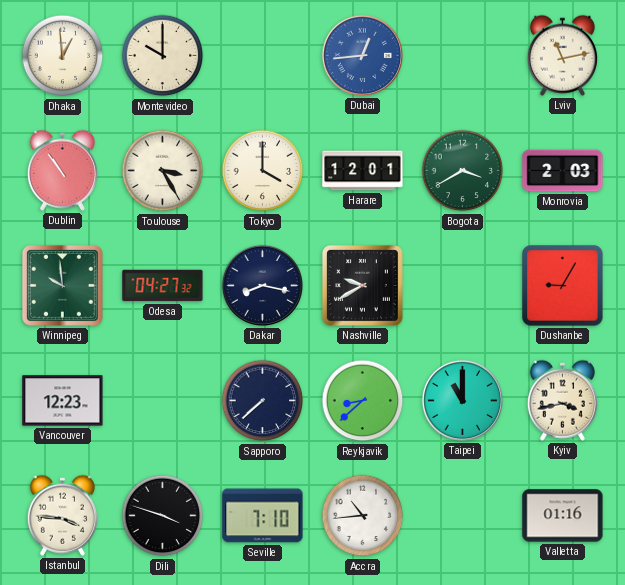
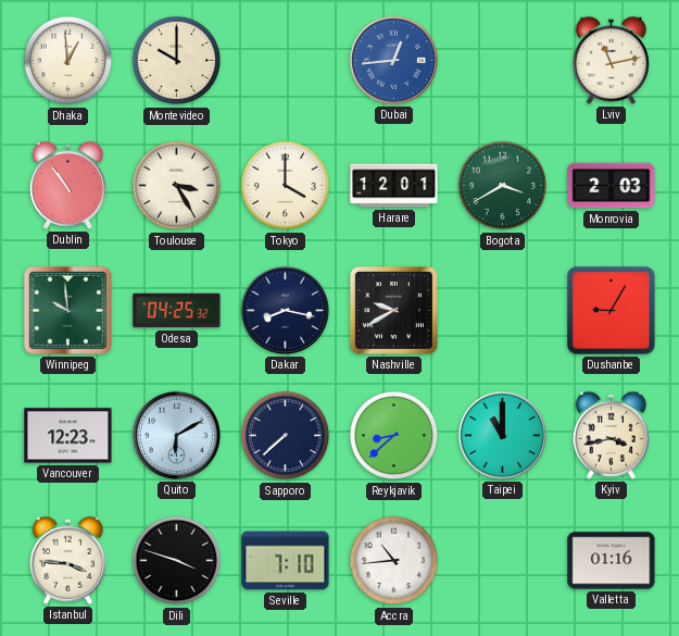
Odesa: 04:27 -> 04:25 (177, 311)
Quito: none -> 6:10 (176, 435)
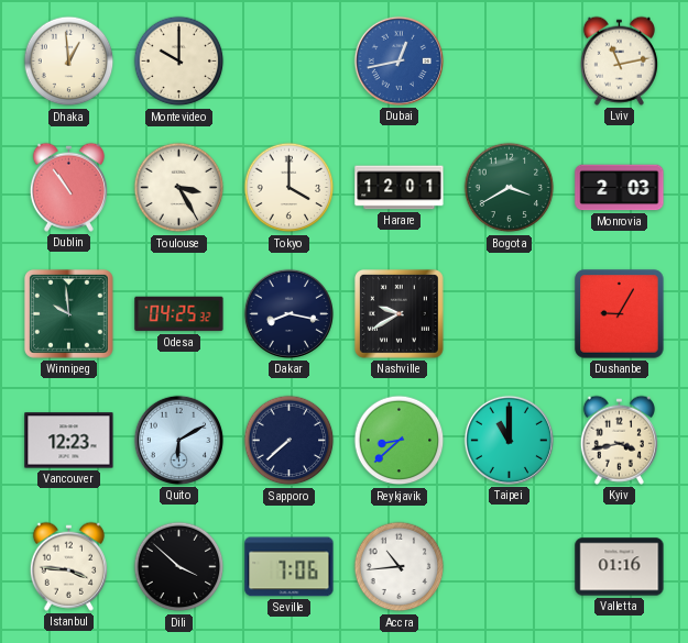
Dubai: 12:44 -> 12:43 (398, 60)
Dili: 3:48 -> 3:52 (179, 567)
Seville: 7:10 -> 7:06 (290, 567)
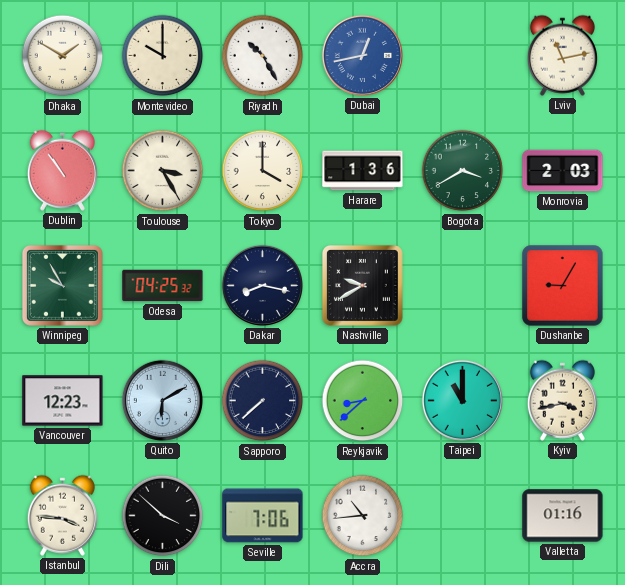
Dhaka: 12:59 -> 1:50 (63, 56)
Riyadh: none -> 10:25 (263, 56)
Harare: 12:01 -> 1:36 (363, 171)
Winnipeg: 9:59 -> 9:55 (62, 285)
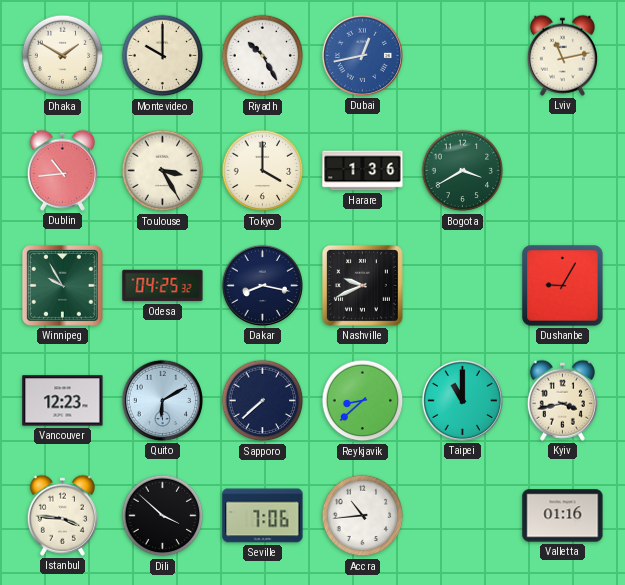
Dublin: 10:54 -> 10:44 (62, 170)
Monrovia: 2:03 -> none (563, 171)
Nashville: 9:40 -> 9:41 (362, 285)
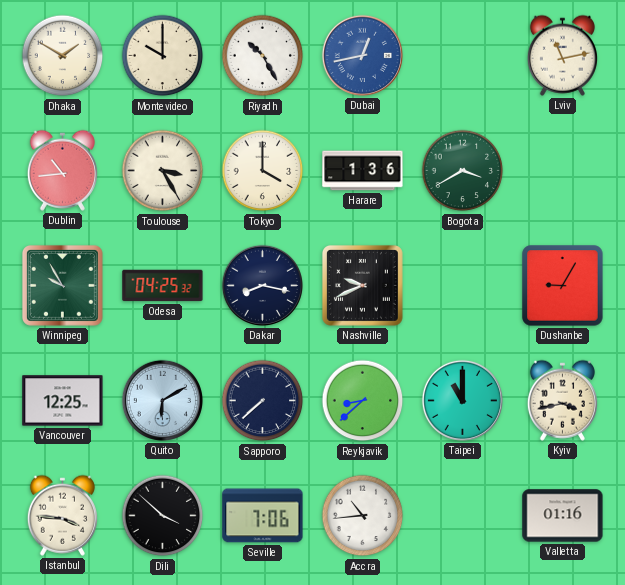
Vancouver: 12:23 -> 12:25 (63, 401)
